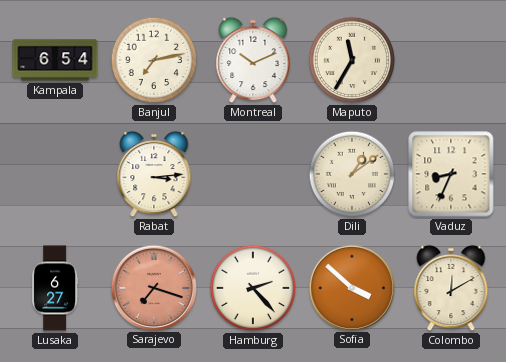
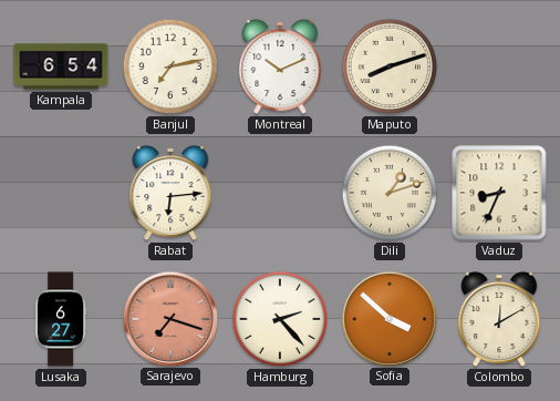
Maputo: 11:35 -> 8:12 (390, 66)
Rabat: 3:14 -> 6:14 (170, 193)
Dili: 1:09 -> 1:12 (390, 193)
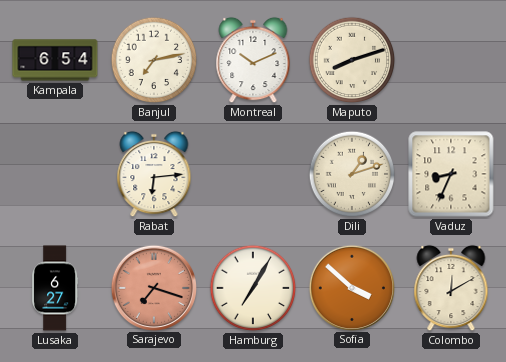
Hamburg: 2:23 -> 7:05 (253, 288)
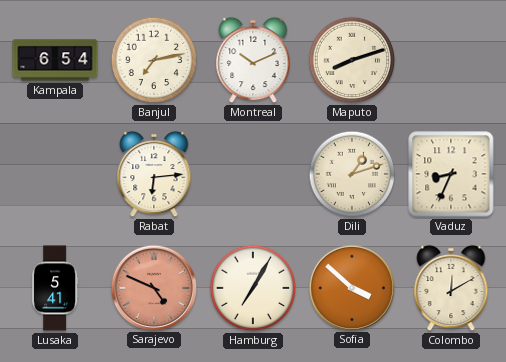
Lusaka: 6:27 -> 5:41 (56, 288)
Sarajevo: 7:18 -> 4:49 (153, 287)
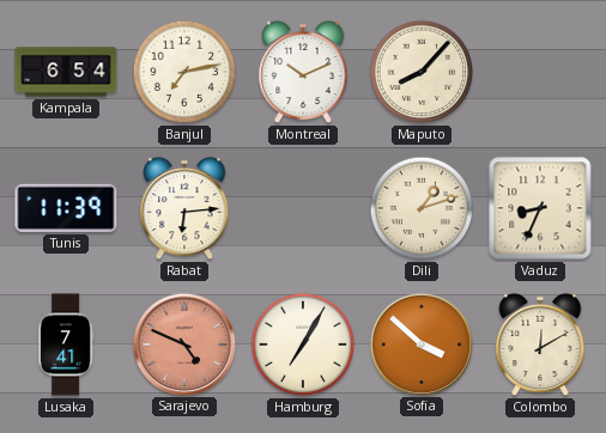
Maputo: 8:12 -> 8:07 (422, 72)
Tunis: none -> 11:39 (66, 208)
Lusaka: 5:41 -> 7:41 (67, 344)
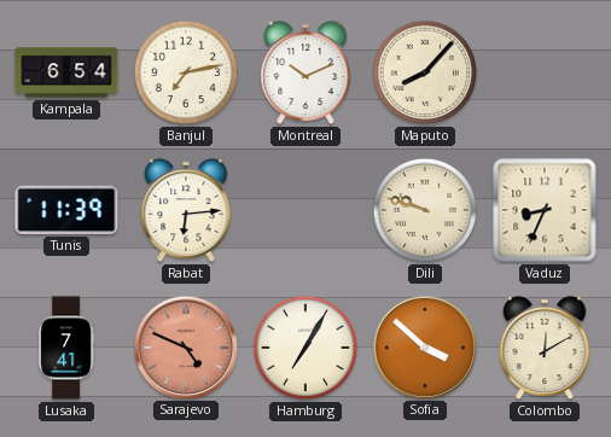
Dili: 1:12 -> 9:48 (425, 210)
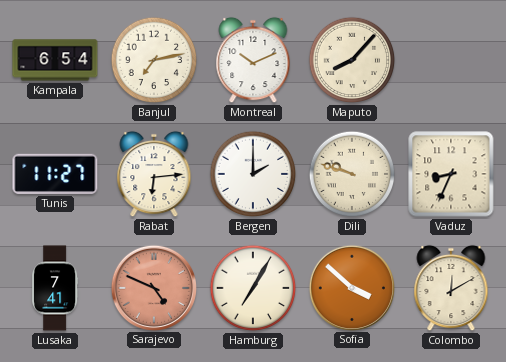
Tunis: 11:39 -> 11:27 (55, 174)
Bergen: none -> 2:00 (253, 174)
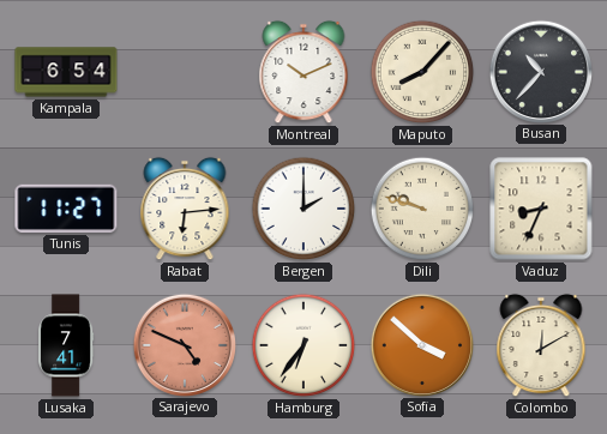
Banjul: 7:13 -> none (154, 60)
Busan: none -> 10:37 (540, 71)
Hamburg: 7:05 -> 6:36 (303, 345)
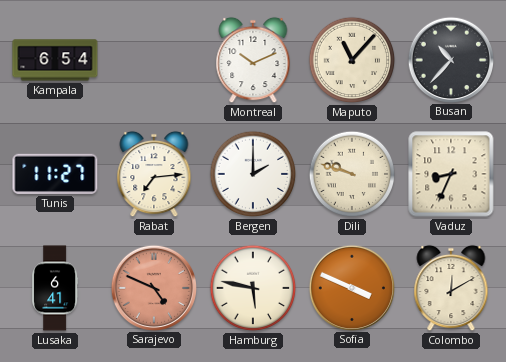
Maputo: 8:07 -> 11:07 (352, 60)
Rabat: 6:14 -> 7:14 (154, 174)
Lusaka: 7:41 -> 6:41 (56, 288)
Hamburg: 6:36 -> 5:47 (253, 288)
Sofia: 3:52 -> 3:49 (351, 287)
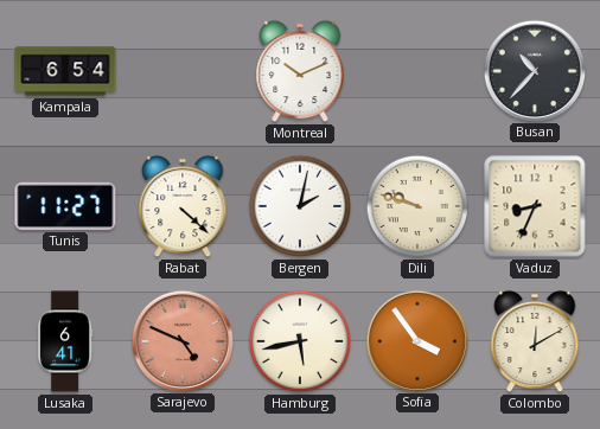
Maputo: 11:07 -> none (352, 60)
Rabat: 7:14 -> 4:22 (183, 206)
Bergen: 2:00 -> 2:02 (300, 206)
Hamburg: 5:47 -> 5:43 (300, 341)
Sofia: 3:49 -> 3:54 (416, 340)
